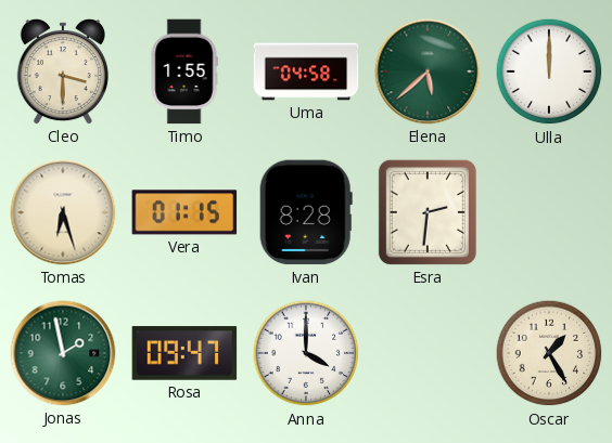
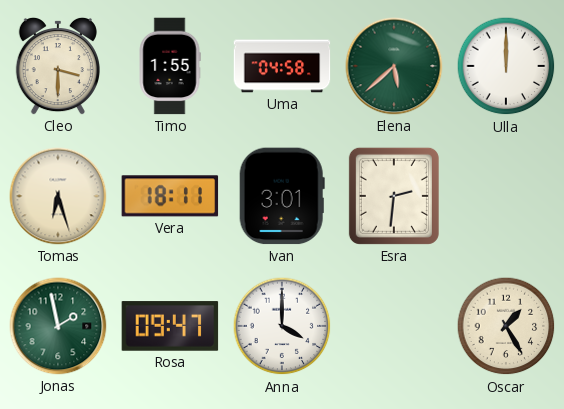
Vera: 01:15 -> 18:11 (170, 196)
Ivan: 8:28 -> 3:01 (282, 196)
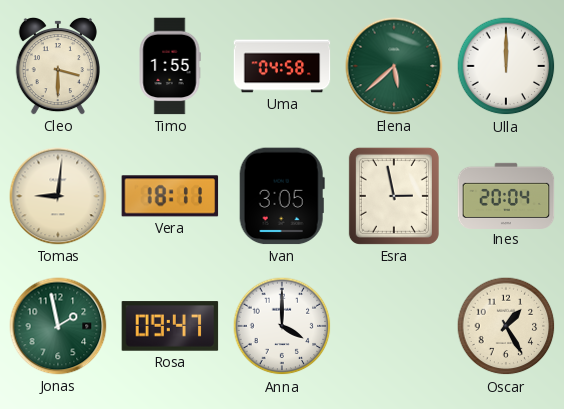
Tomas: 6:27 -> 9:01 (58, 196)
Ivan: 3:01 -> 3:05 (282, 196)
Esra: 2:31 -> 2:58 (394, 196)
Ines: none -> 20:04 (506, 195)
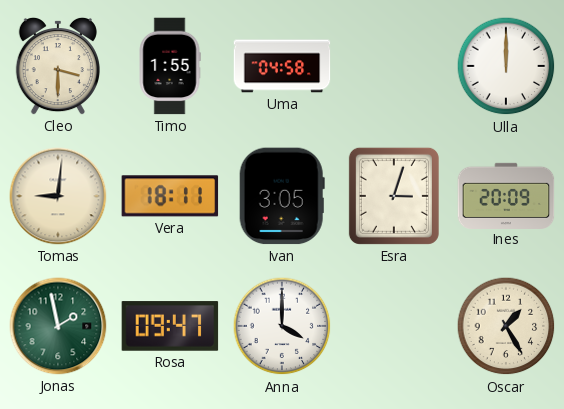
Elena: 5:38 -> none (394, 66)
Esra: 2:58 -> 3:03 (394, 196)
Ines: 20:04 -> 20:09 (506, 195)
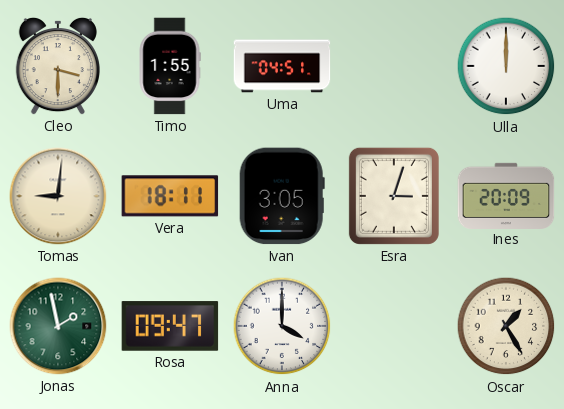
Uma: 04:58 -> 04:51 (282, 66)
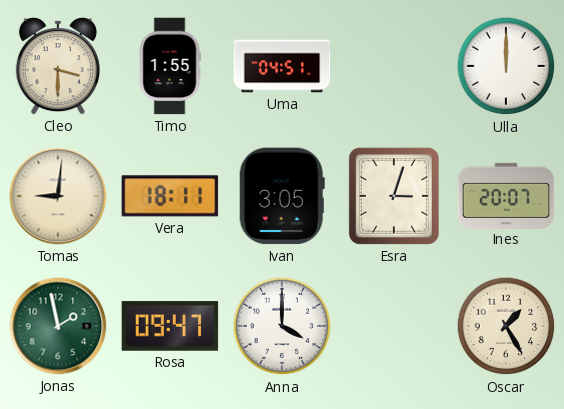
Ines: 20:09 -> 20:07 (506, 195)
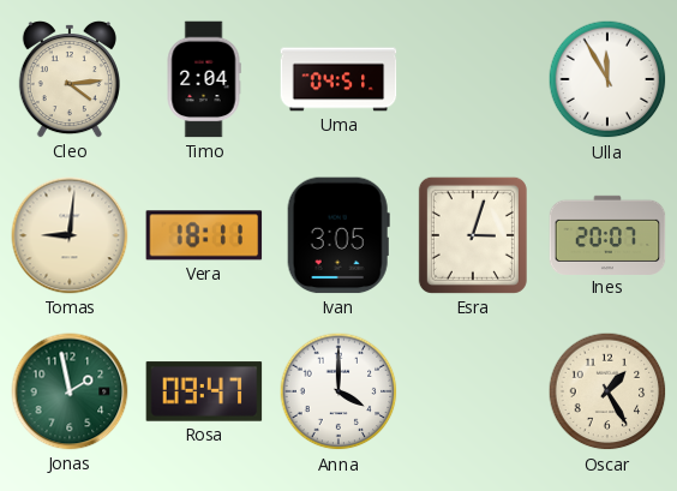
Cleo: 3:30 -> 4:14 (70, 79)
Timo: 1:55 -> 2:04 (204, 79)
Ulla: 12:00 -> 11:55 (607, 79)
